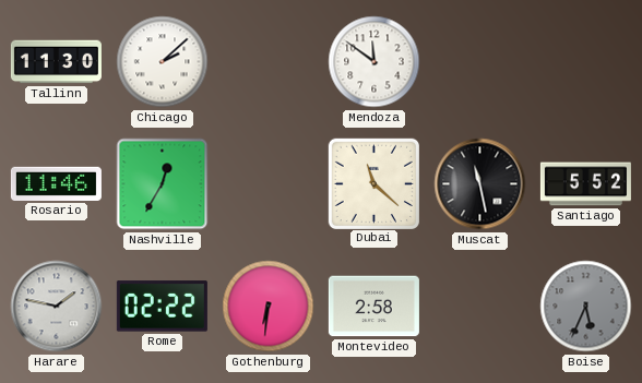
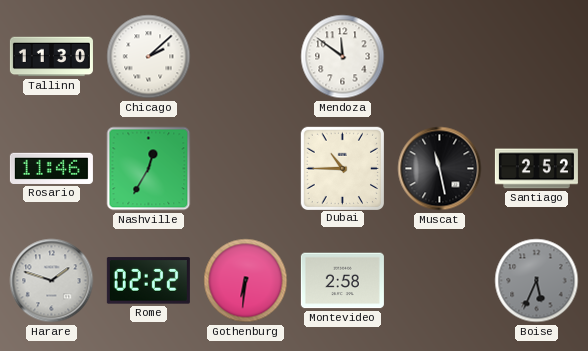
Dubai: 11:22 -> 10:45 (342, 168)
Santiago: 5:52 -> 2:52 (536, 169)
Harare: 1:47 -> 1:48 (52, 281)
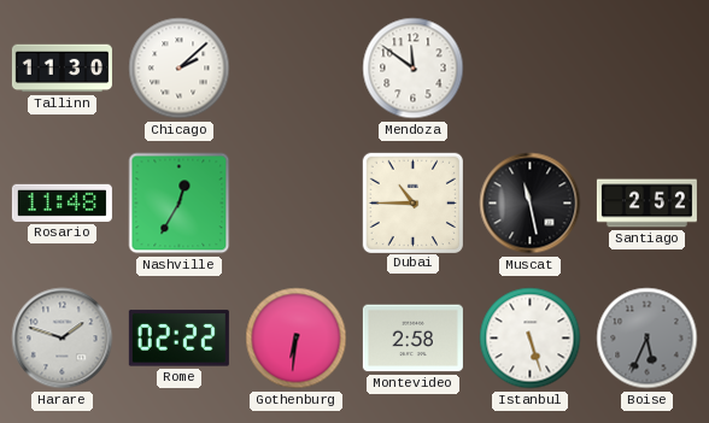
Rosario: 11:46 -> 11:48 (61, 202)
Istanbul: none -> 5:27 (531, 339)
